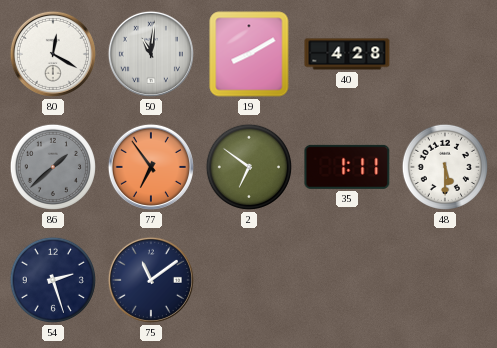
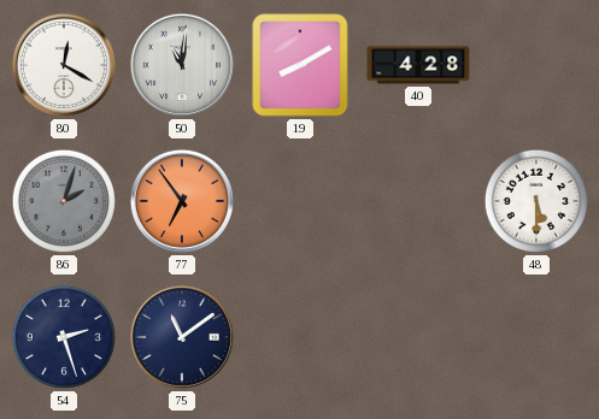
86: 1:38 -> 2:03 (64, 201)
2: 6:51 -> none (249, 167)
35: 1:11 -> none (347, 167)
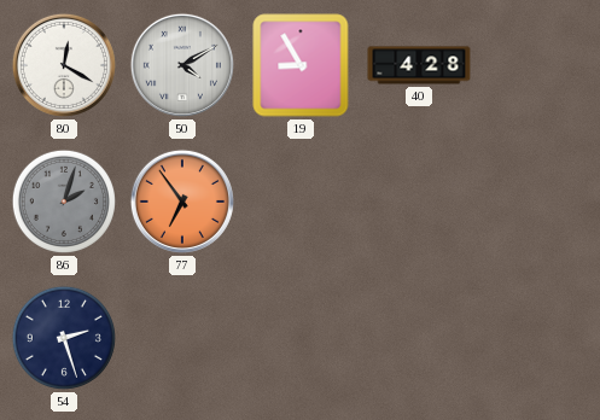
50: 11:01 -> 4:10 (182, 65)
19: 8:10 -> 8:55 (301, 65)
48: 5:30 -> none (536, 201)
75: 11:09 -> none (182, 337)
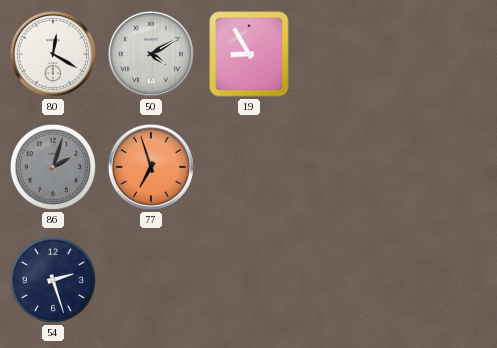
40: 4:28 -> none (419, 65)
77: 6:54 -> 6:57 (151, 167)
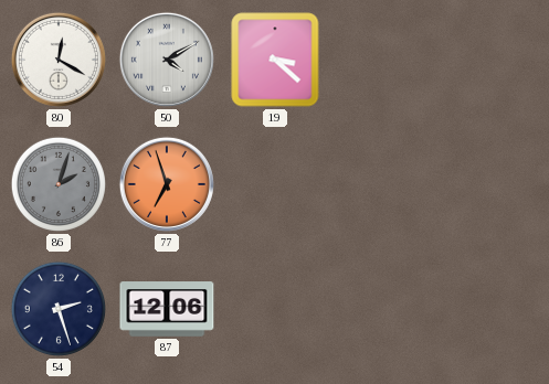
19: 8:55 -> 3:22 (275, 60)
87: none -> 12:06 (167, 309)
